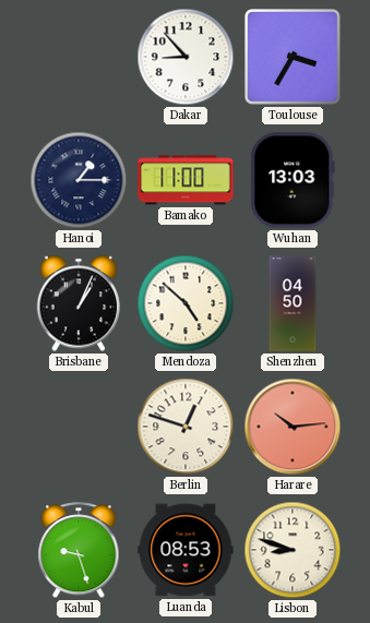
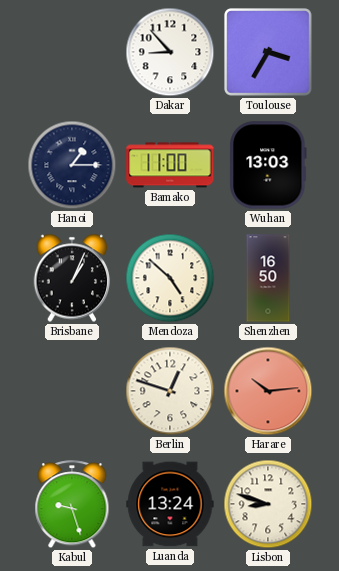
Shenzhen: 04:50 -> 16:50 (268, 278)
Luanda: 08:53 -> 13:24 (170, 504)
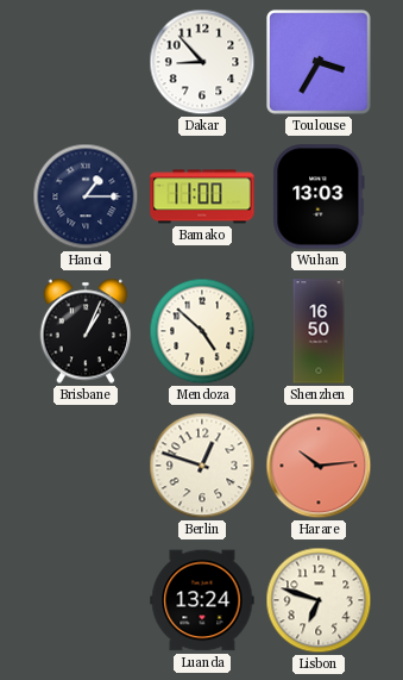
Kabul: 9:27 -> none (72, 505)
Lisbon: 8:48 -> 6:48 (319, 600)
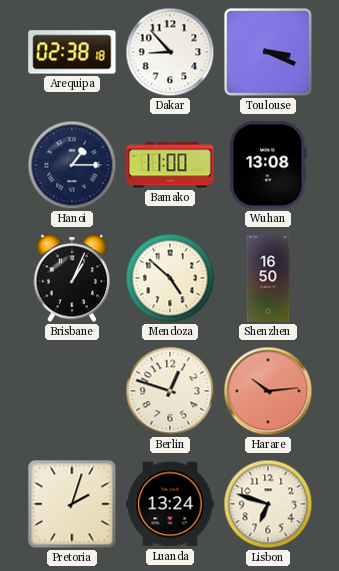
Arequipa: none -> 02:38 (72, 52)
Toulouse: 3:35 -> 3:19 (269, 53)
Wuhan: 13:03 -> 13:08 (268, 165)
Pretoria: none -> 2:03 (72, 504)
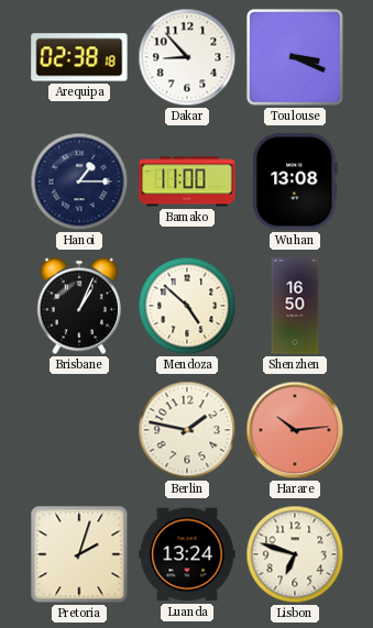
Berlin: 12:48 -> 1:47 (187, 430)
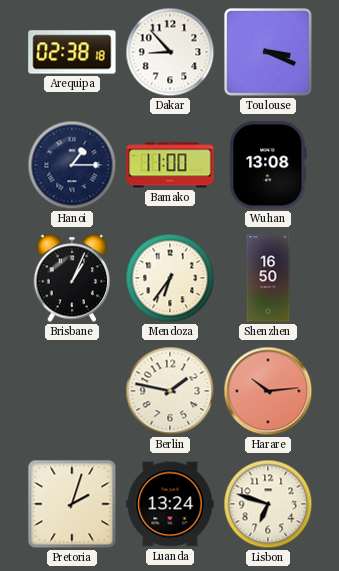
Mendoza: 4:52 -> 6:36 (170, 278)
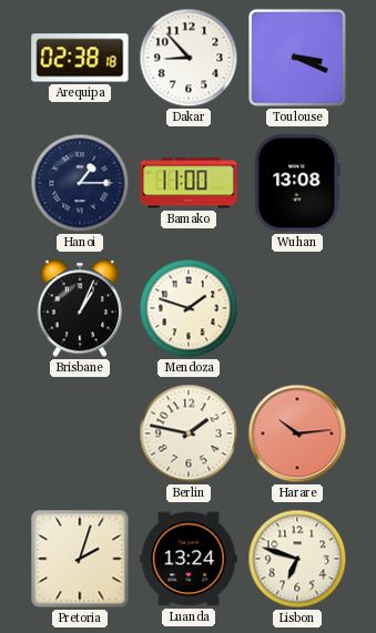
Mendoza: 6:36 -> 1:48 (189, 308)
Shenzhen: 16:50 -> none (268, 278)
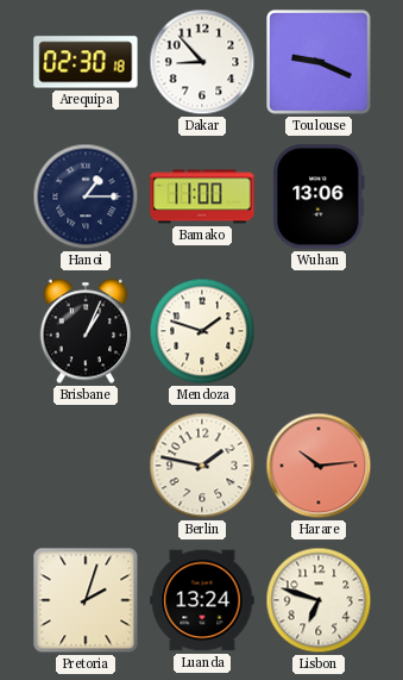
Arequipa: 02:38 -> 02:30 (86, 62)
Toulouse: 3:19 -> 9:19 (320, 63)
Wuhan: 13:08 -> 13:06 (319, 196)
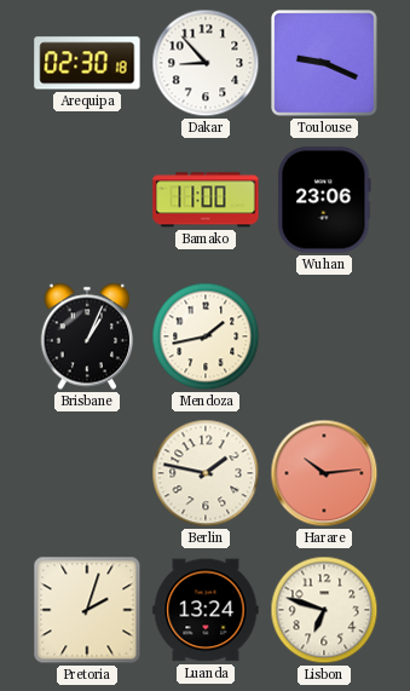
Hanoi: 1:15 -> none (86, 196)
Wuhan: 13:06 -> 23:06 (324, 200)
Mendoza: 1:48 -> 1:43 (206, 336)
